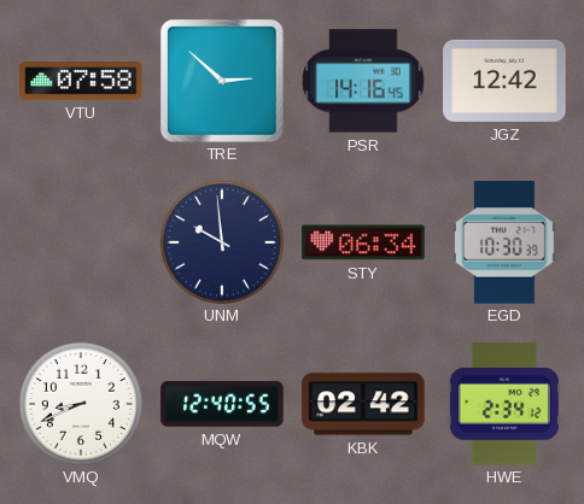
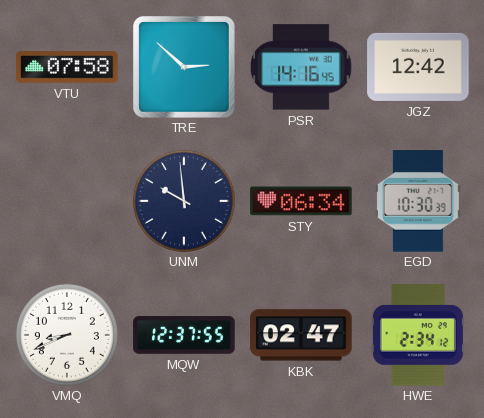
MQW: 12:40 -> 12:37 (184, 335)
KBK: 02:42 -> 02:47 (301, 335)
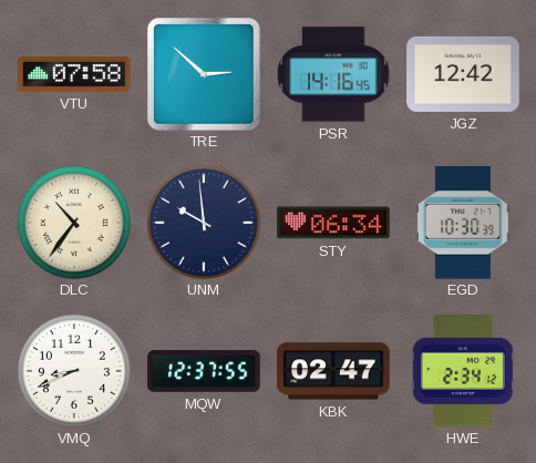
DLC: none -> 10:36 (74, 223)
